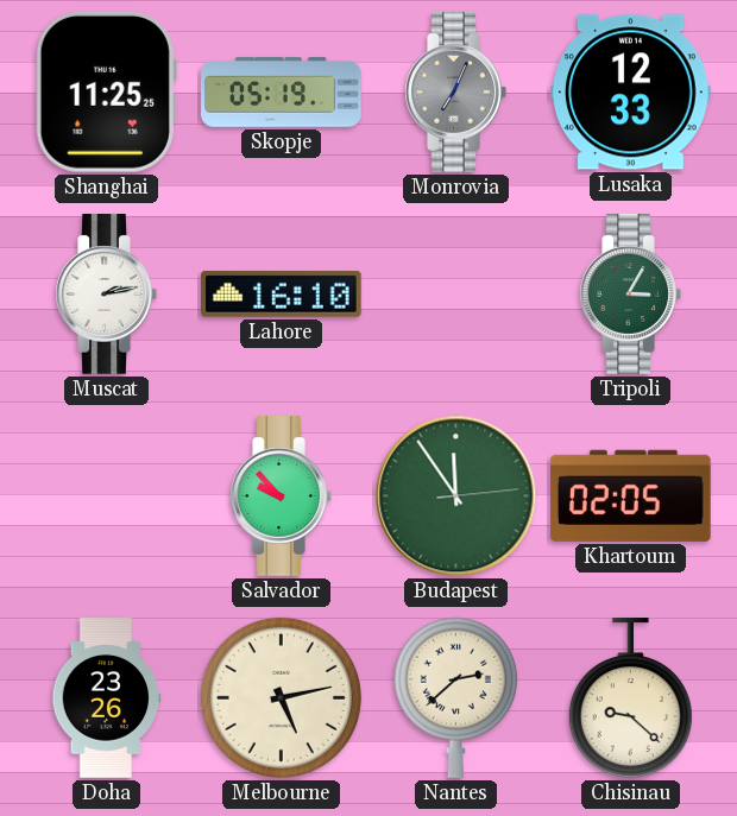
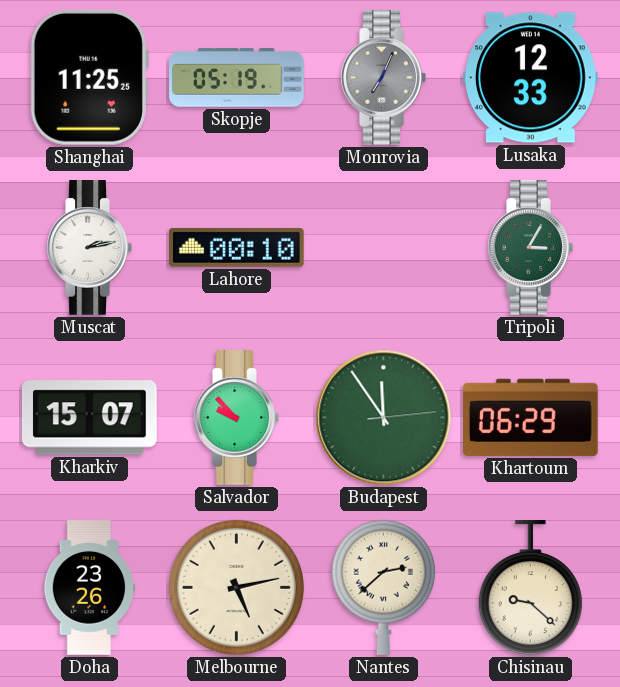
Lahore: 16:10 -> 00:10 (236, 247)
Kharkiv: none -> 15:07 (90, 418)
Khartoum: 02:05 -> 06:29 (530, 417)
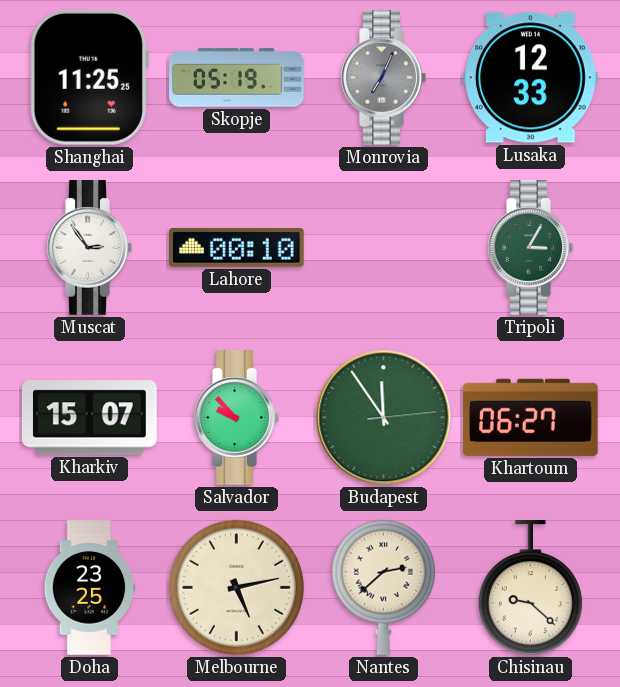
Muscat: 2:13 -> 2:54 (89, 248)
Khartoum: 06:29 -> 06:27 (530, 417)
Doha: 23:26 -> 23:25 (90, 588)
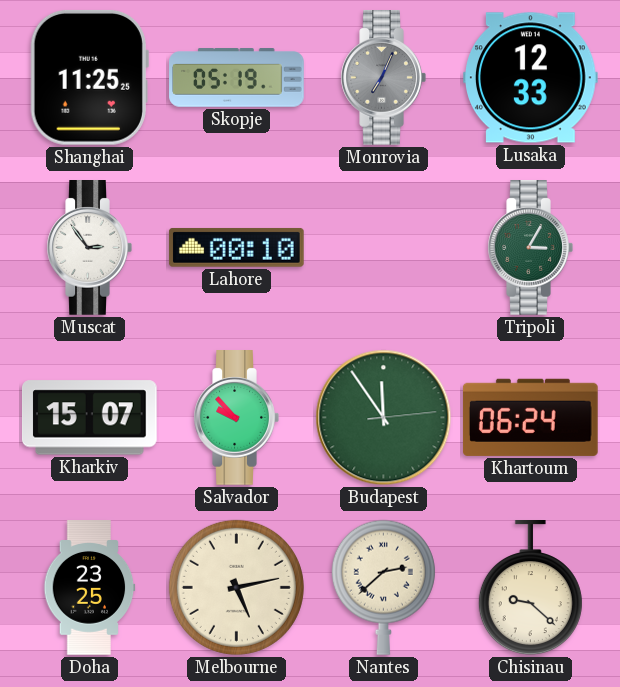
Khartoum: 06:27 -> 06:24 (530, 417)
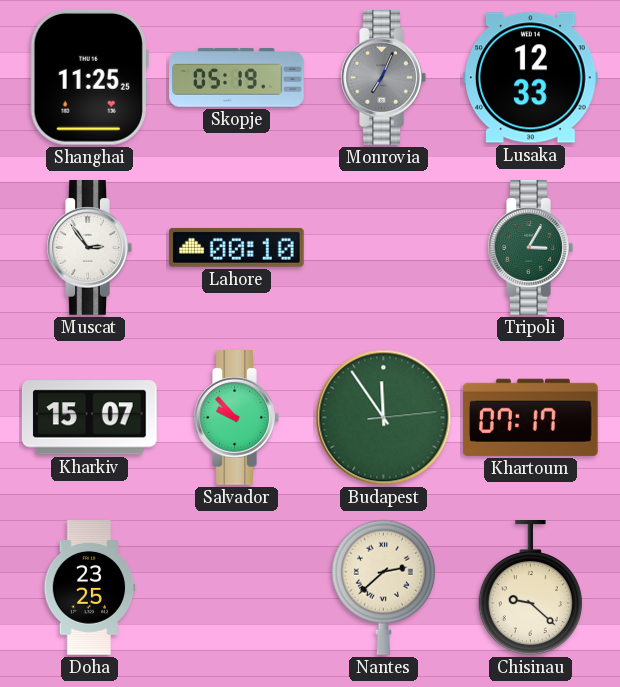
Khartoum: 06:24 -> 07:17 (530, 417)
Melbourne: 5:13 -> none (236, 587)
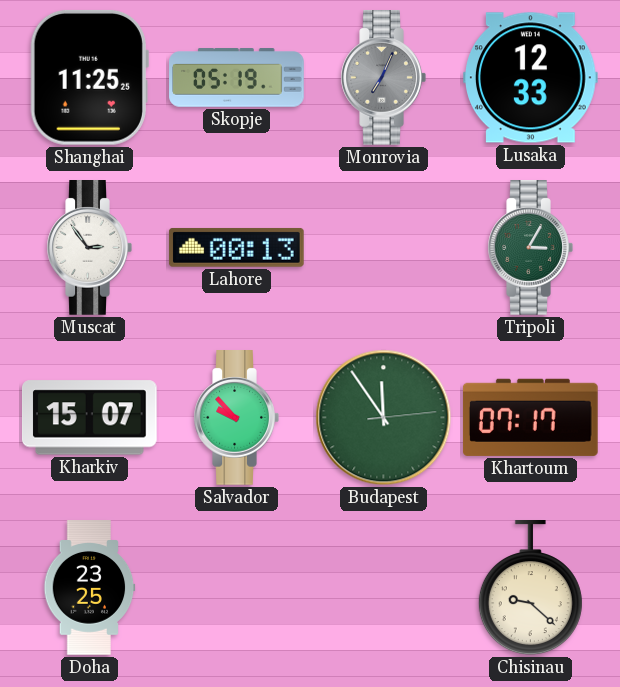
Lahore: 00:10 -> 00:13 (236, 247)
Nantes: 2:38 -> none (383, 587)
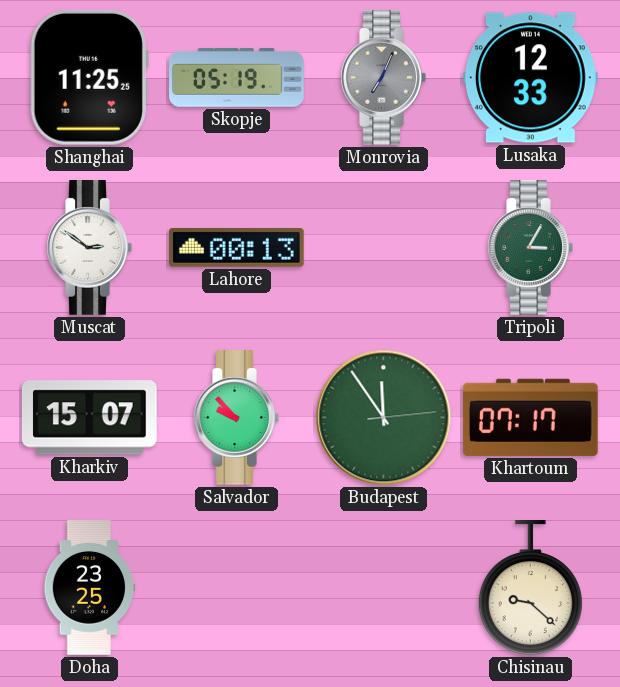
Muscat: 2:54 -> 2:51 (89, 248)
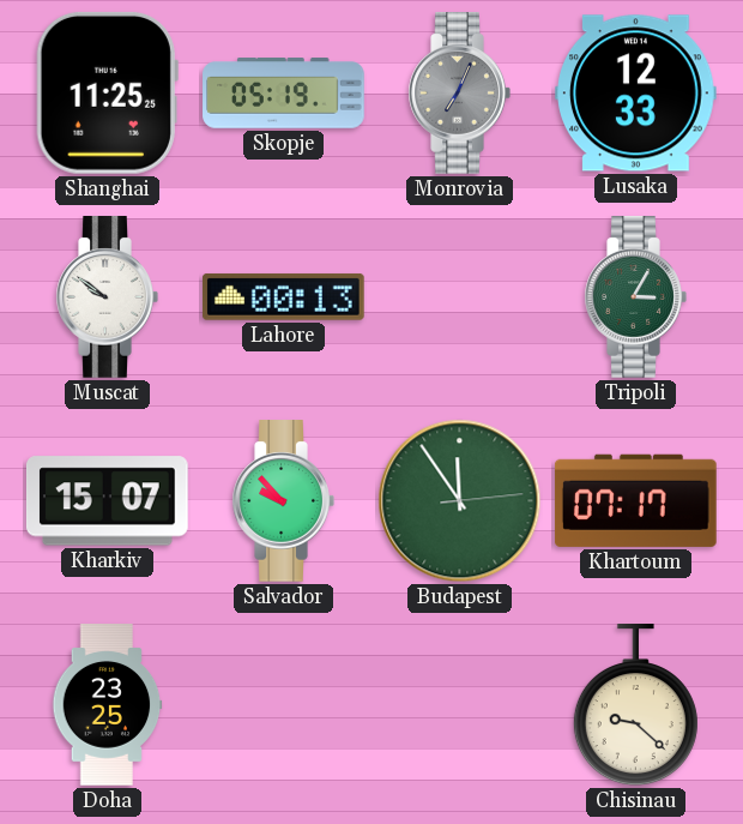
Muscat: 2:51 -> 9:51 (107, 297)
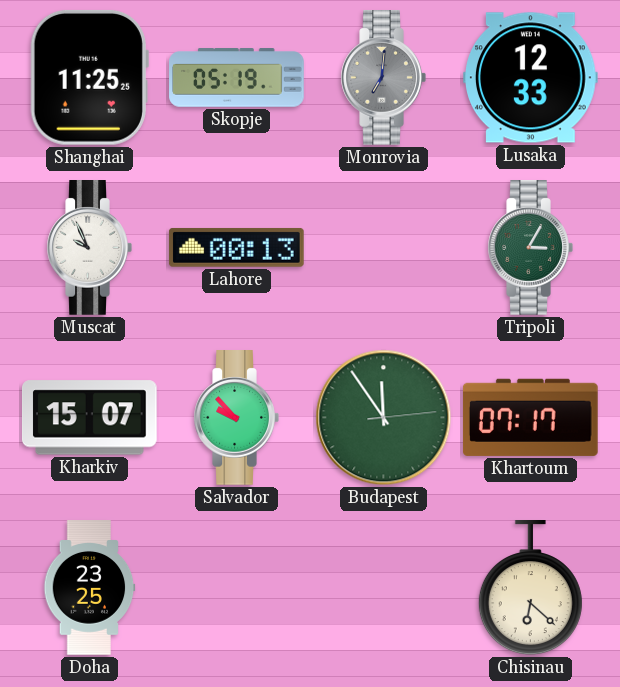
Monrovia: 7:04 -> 7:01 (383, 78)
Muscat: 9:51 -> 9:56 (89, 248)
Chisinau: 9:22 -> 6:22 (530, 589)
